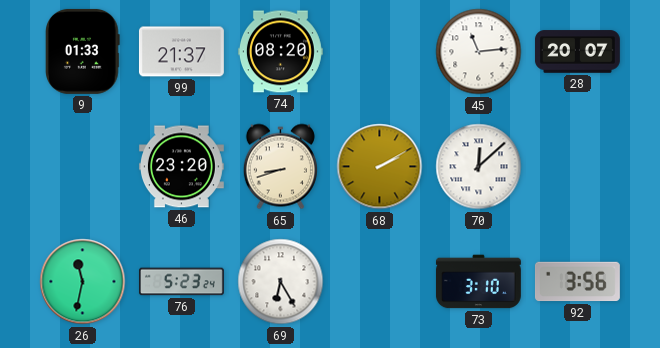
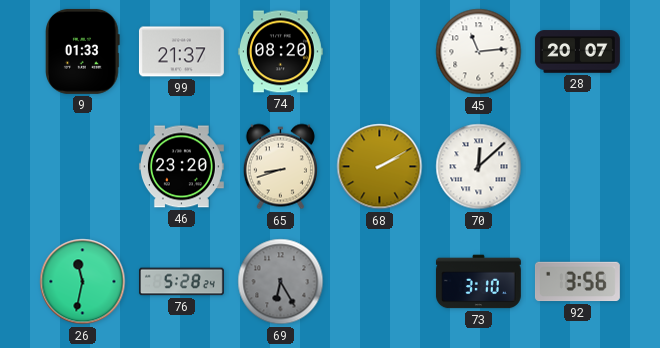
76: 5:23 -> 5:28 (181, 282)
69 dial: white -> grey (281, 282)
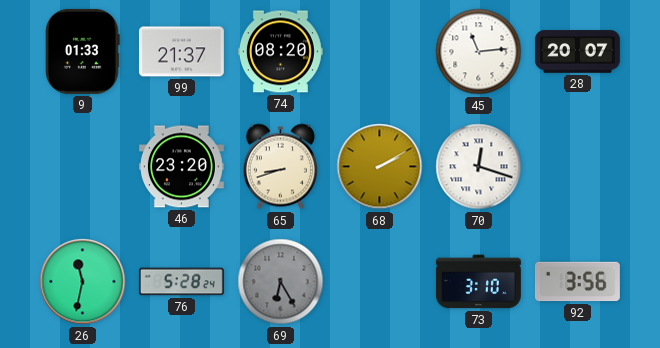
70: 12:08 -> 12:18 (479, 167)
